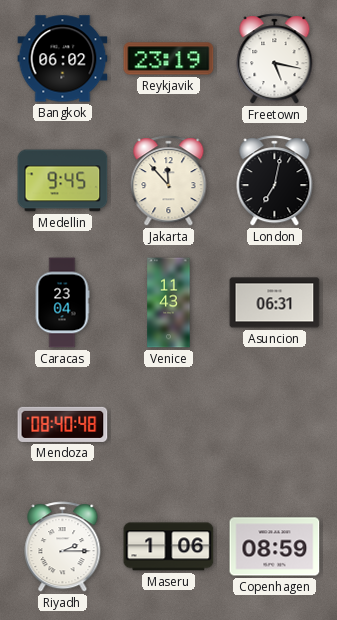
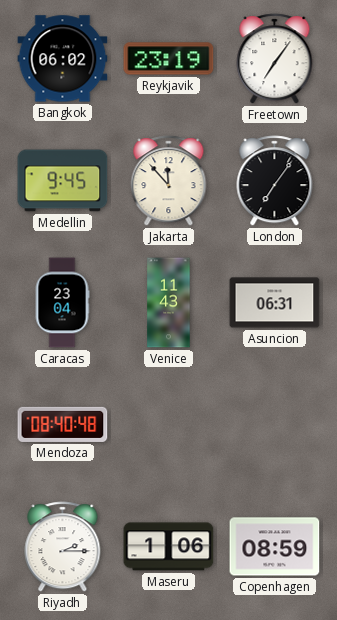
Freetown: 5:17 -> 7:06 (275, 59)
London: 7:02 -> 7:06 (275, 181)
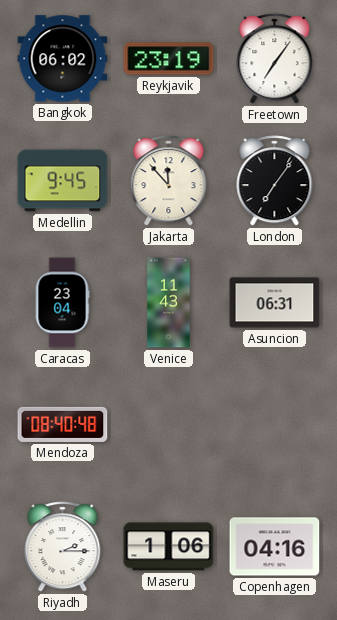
Copenhagen: 08:59 -> 04:16 (275, 547)
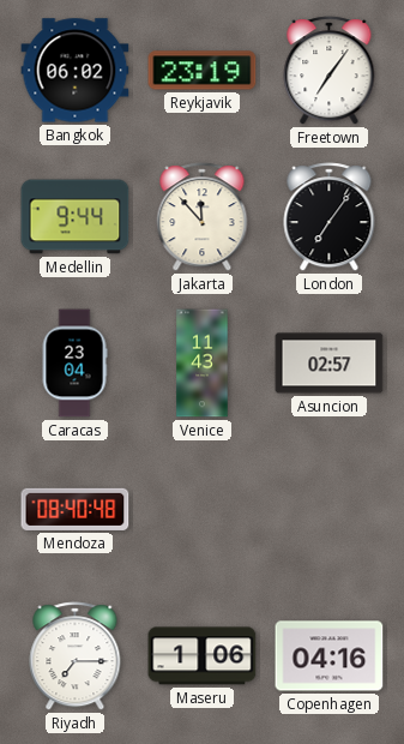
Medellin: 9:45 -> 9:44 (76, 217)
Asuncion: 06:31 -> 02:57 (330, 364)
Riyadh: 2:15 -> 7:15 (76, 656)
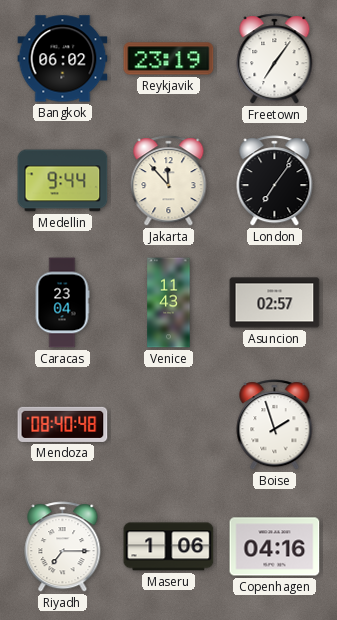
Boise: none -> 1:57 (275, 425)
